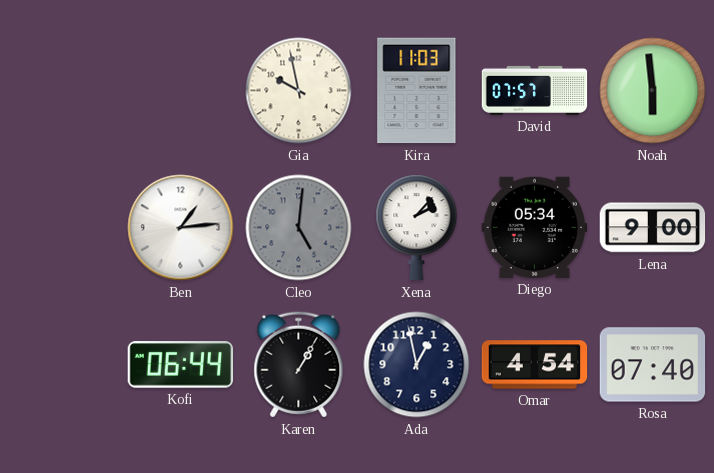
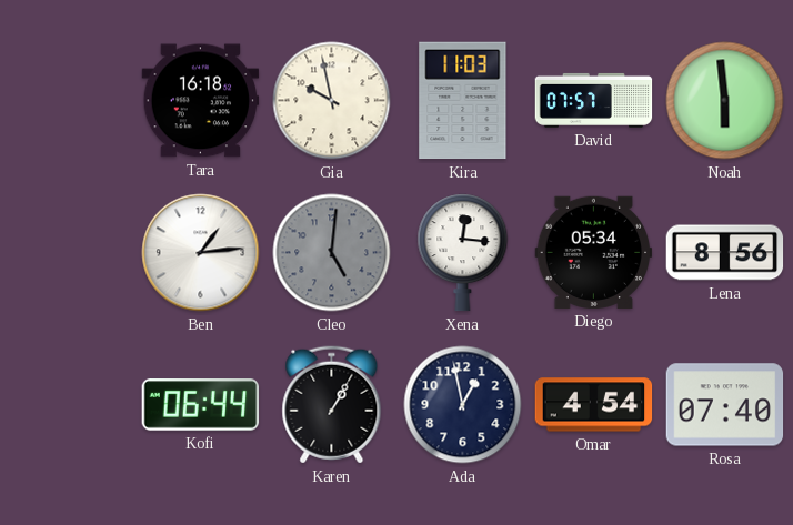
Tara: none -> 16:18 (201, 101)
Xena: 2:07 -> 12:16 (463, 253)
Lena: 9:00 -> 8:56 (725, 253)
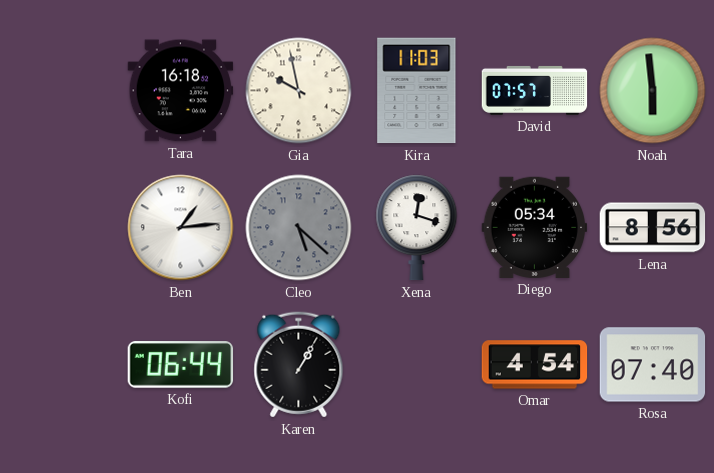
Cleo: 5:01 -> 5:22 (299, 228)
Xena: 12:16 -> 12:18 (417, 228)
Ada: 12:58 -> none (463, 405)
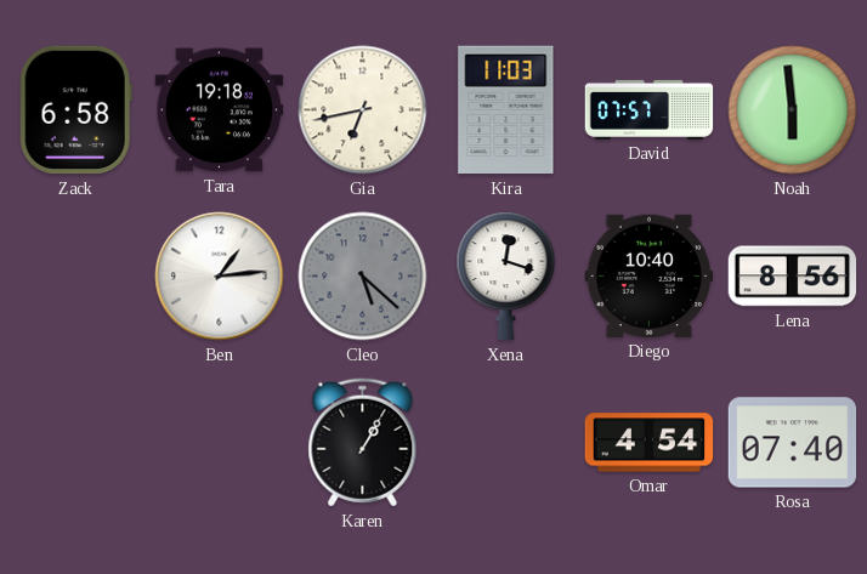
Zack: none -> 6:58 (75, 110)
Tara: 16:18 -> 19:18 (220, 110)
Gia: 9:58 -> 6:43 (363, 110)
Diego: 05:34 -> 10:40 (650, 275)
Kofi: 06:44 -> none (181, 365)
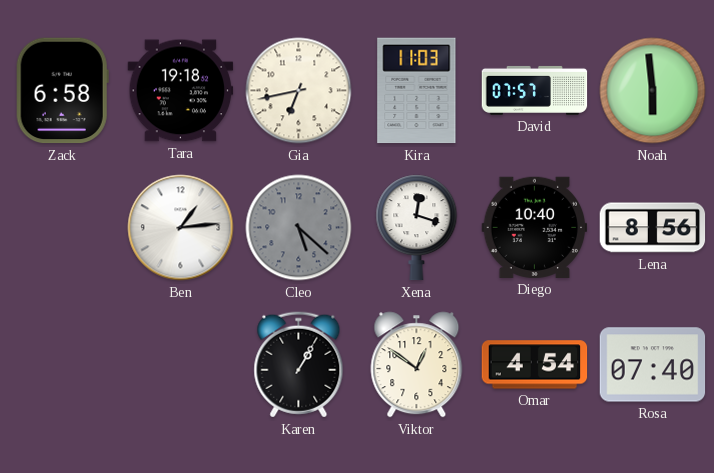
Viktor: none -> 12:51 (417, 365)
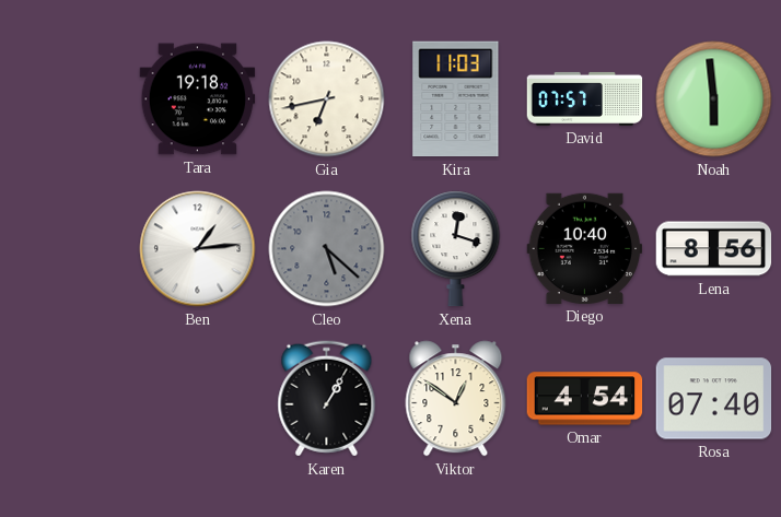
Zack: 6:58 -> none (62, 91)
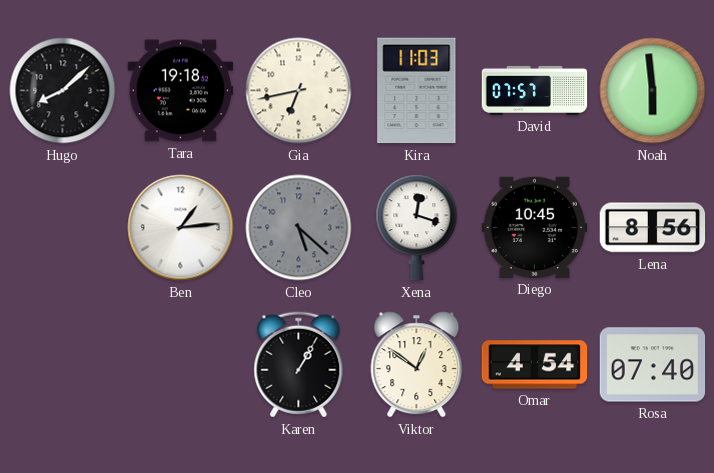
Hugo: none -> 8:08 (63, 91)
Diego: 10:40 -> 10:45 (535, 227)
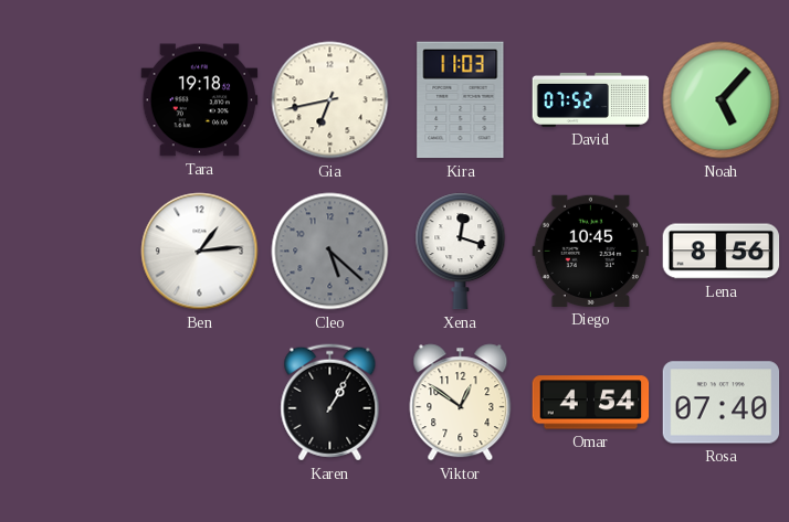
Hugo: 8:08 -> none (63, 91)
David: 07:57 -> 07:52 (591, 99)
Noah: 5:59 -> 5:07 (722, 100)
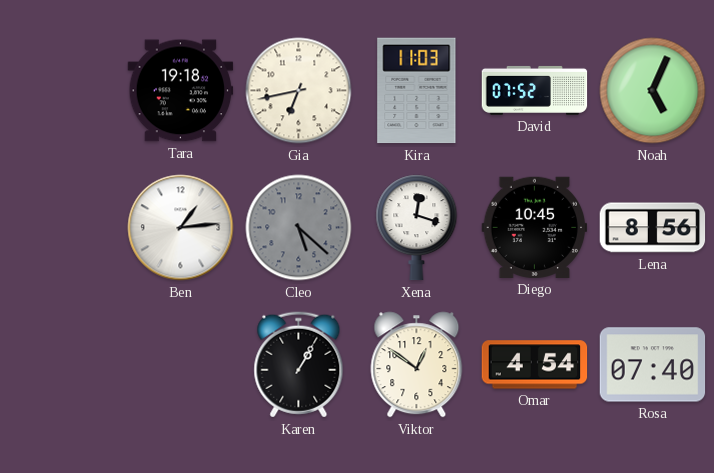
Noah: 5:07 -> 5:04 (653, 91)
